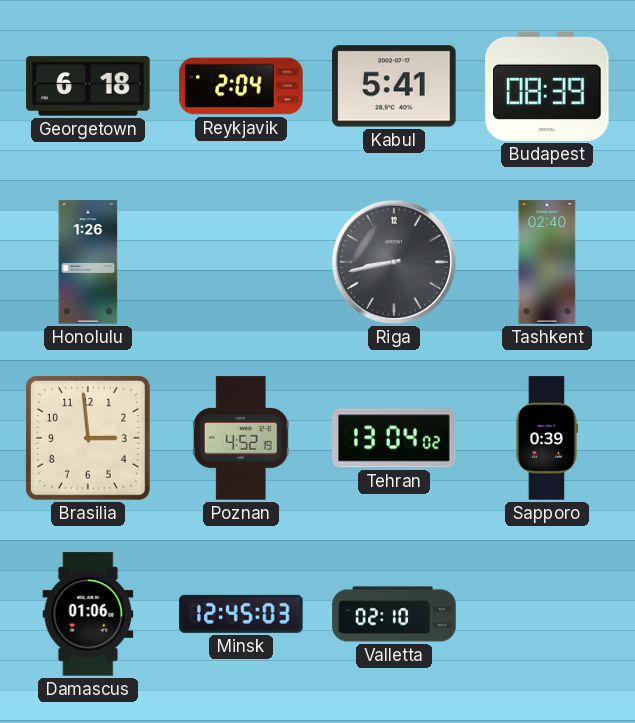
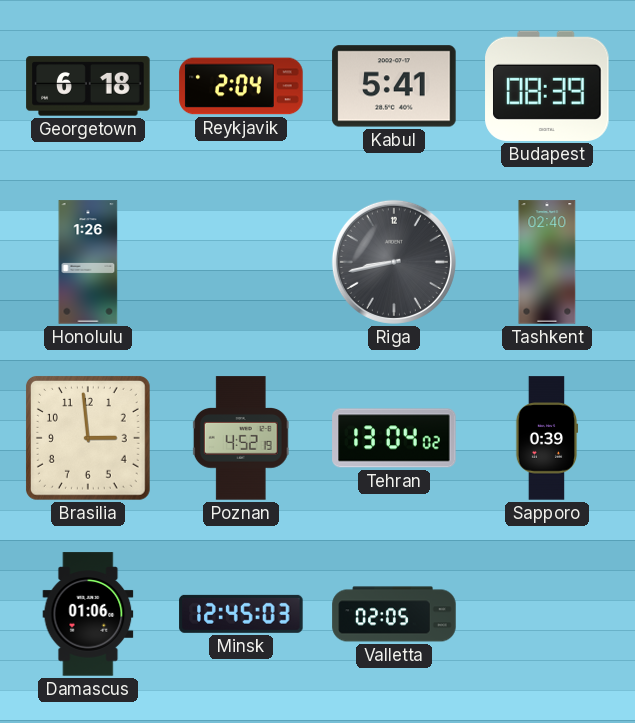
Valletta: 02:10 -> 02:05 (394, 614)
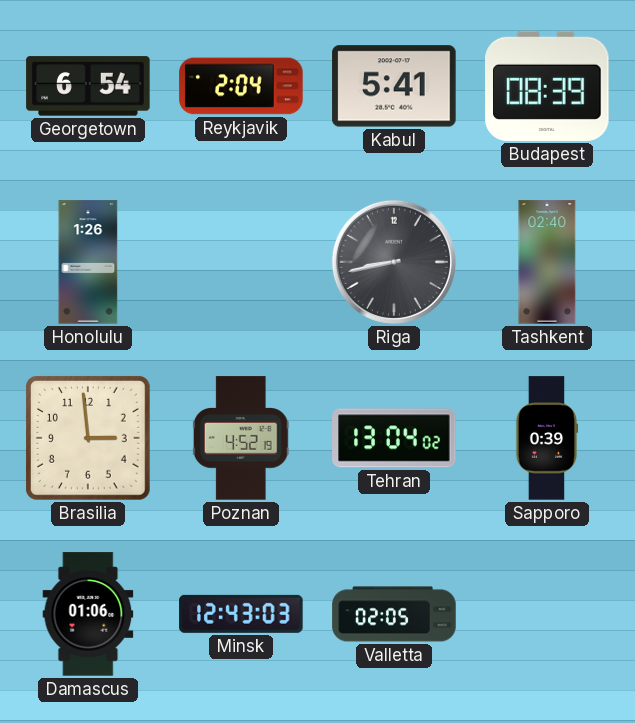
Georgetown: 6:18 -> 6:54 (88, 86)
Minsk: 12:45 -> 12:43 (241, 614)
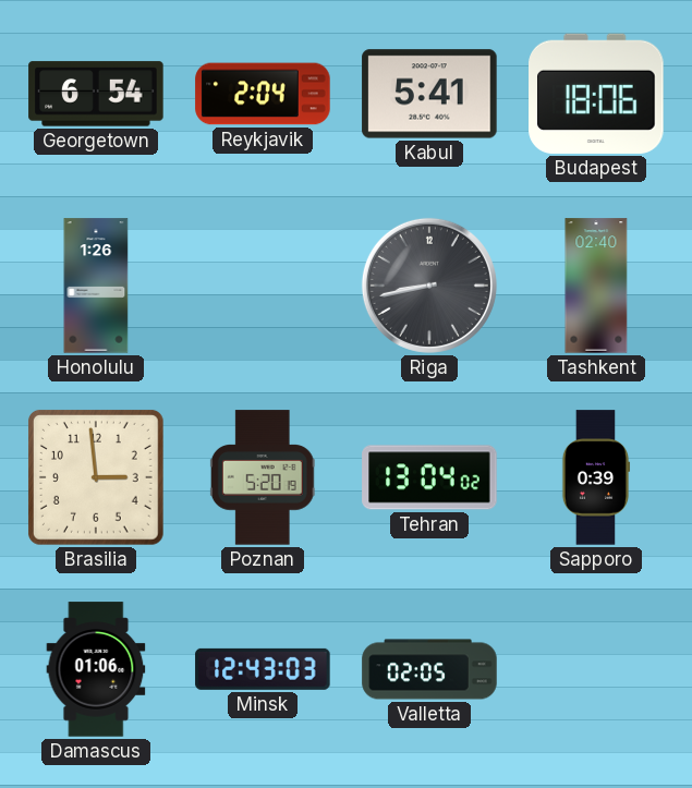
Budapest: 08:39 -> 18:06 (596, 94)
Poznan: 4:52 -> 5:20 (263, 477)
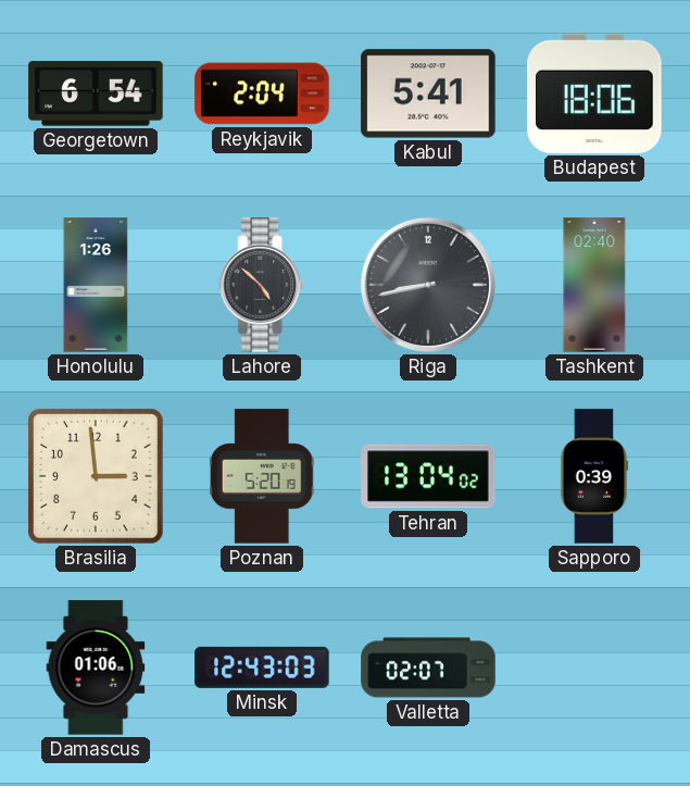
Lahore: none -> 4:52 (262, 285)
Valletta: 02:05 -> 02:07 (428, 668)
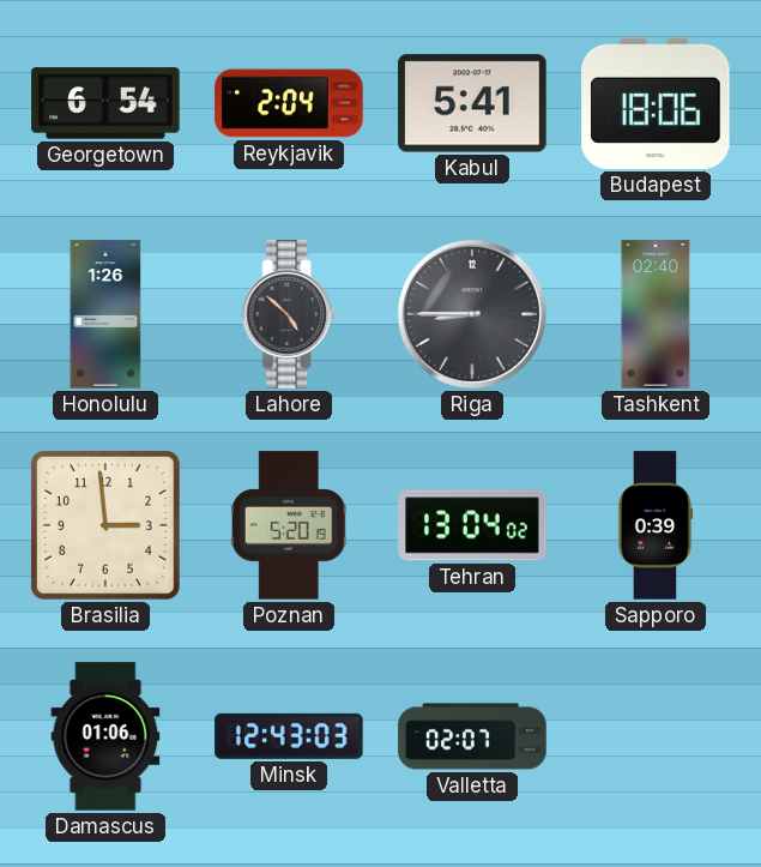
Riga: 8:43 -> 8:45 (472, 314)
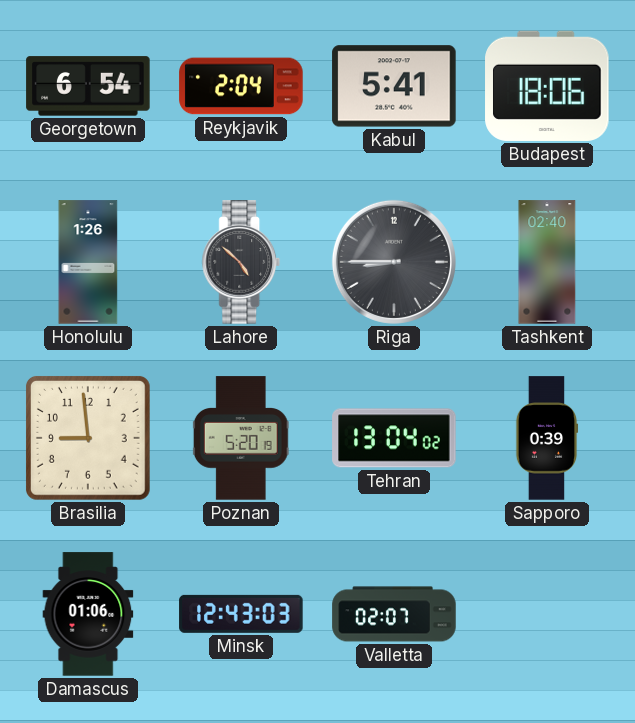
Brasilia: 2:59 -> 8:59 (88, 438)
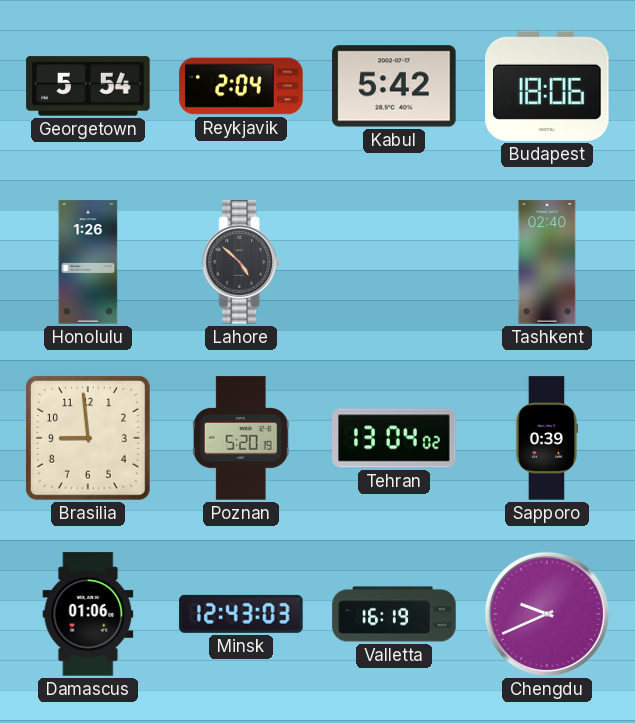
Georgetown: 6:54 -> 5:54 (88, 86)
Kabul: 5:41 -> 5:42 (394, 86)
Riga: 8:45 -> none (394, 262)
Valletta: 02:07 -> 16:19 (394, 614)
Chengdu: none -> 9:41 (547, 614)
